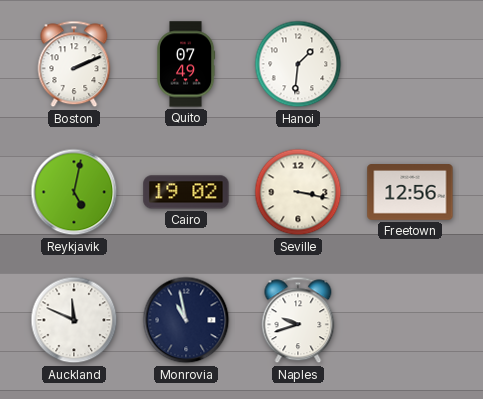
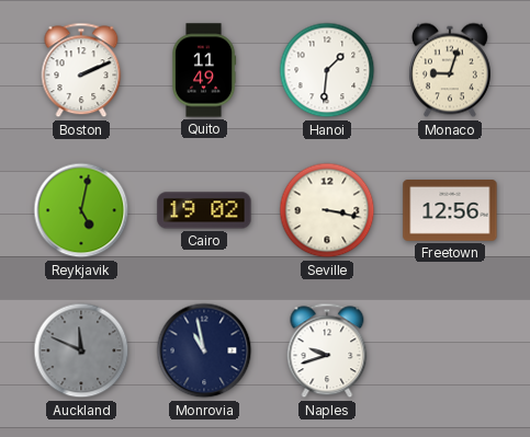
Quito: 07:49 -> 11:49 (205, 70)
Monaco: none -> 9:03 (450, 70)
Auckland dial: white -> grey (81, 350)
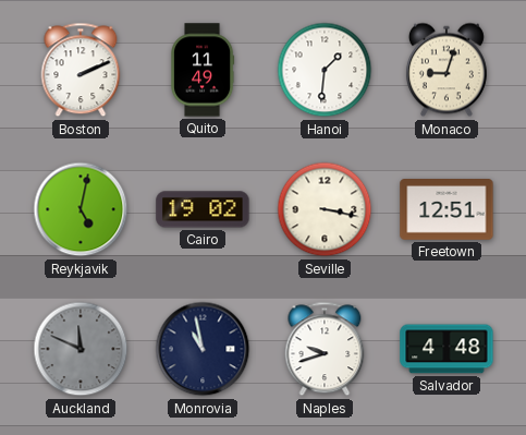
Freetown: 12:56 -> 12:51 (447, 210)
Salvador: none -> 4:48 (447, 349)
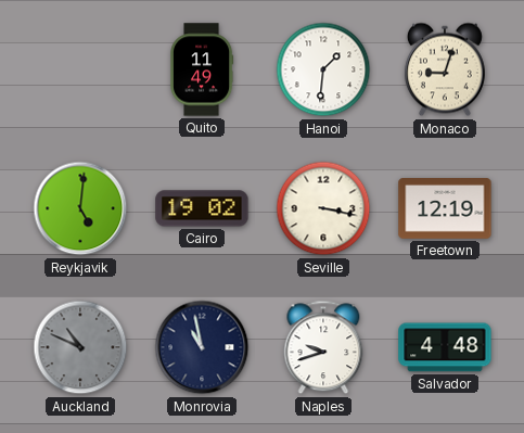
Boston: 2:11 -> none (81, 70)
Reykjavik: 5:02 -> 5:01 (80, 208)
Freetown: 12:51 -> 12:19 (445, 209)
Auckland: 11:49 -> 10:49 (80, 347)
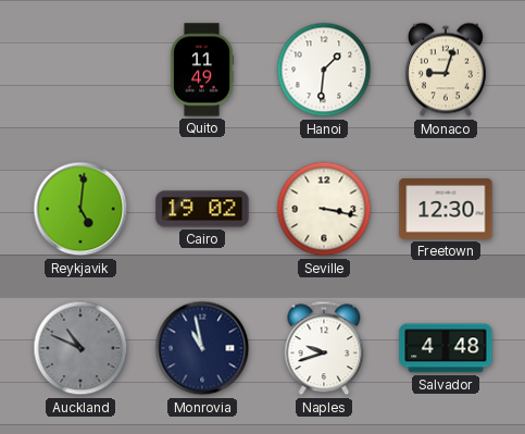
Freetown: 12:19 -> 12:30 (446, 210)
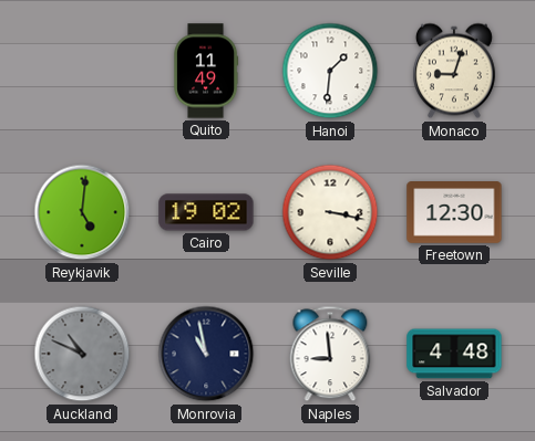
Naples: 9:42 -> 8:59 (330, 354)
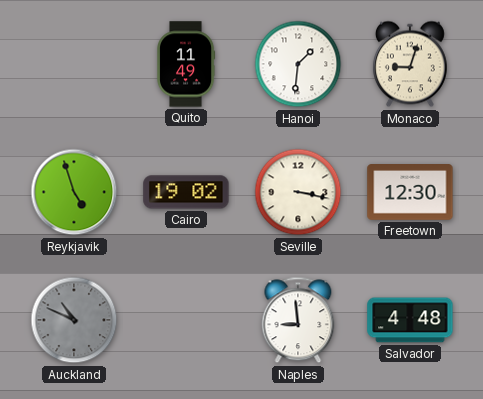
Reykjavik: 5:01 -> 4:57 (74, 192)
Monrovia: 10:58 -> none (206, 354)
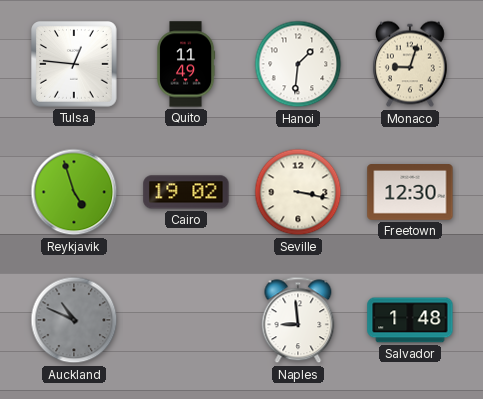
Tulsa: none -> 12:46 (75, 65)
Salvador: 4:48 -> 1:48 (410, 320)
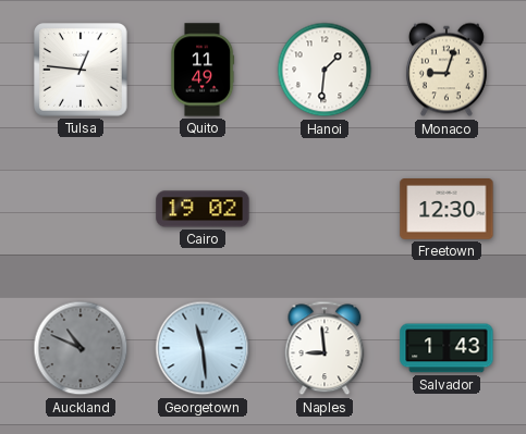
Reykjavik: 4:57 -> none (74, 192)
Seville: 3:17 -> none (298, 192)
Georgetown: none -> 11:29 (203, 348)
Salvador: 1:48 -> 1:43 (447, 348)
